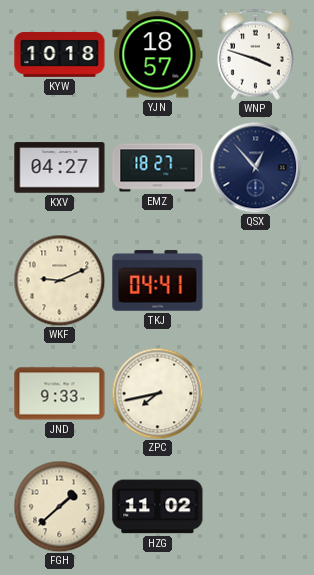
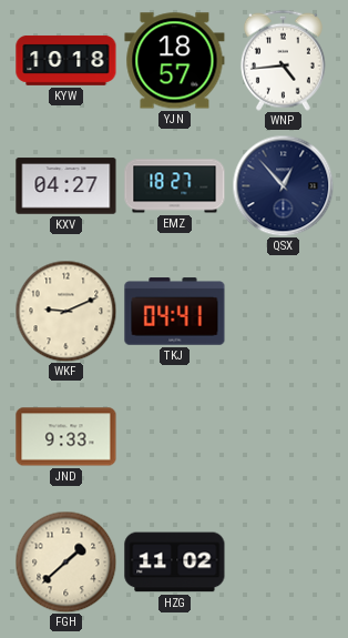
WNP: 3:48 -> 4:44 (283, 60)
ZPC: 7:43 -> none (157, 393)
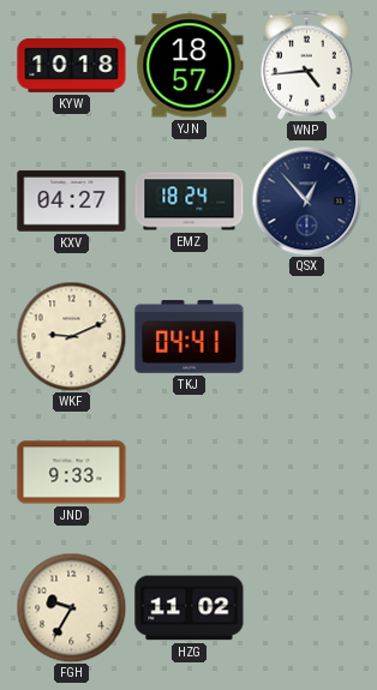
EMZ: 18:27 -> 18:24 (190, 202)
FGH: 1:38 -> 9:35 (71, 607)
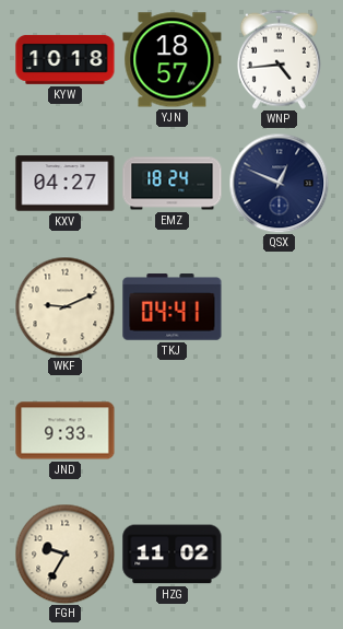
QSX: 12:53 -> 12:49 (279, 183)
